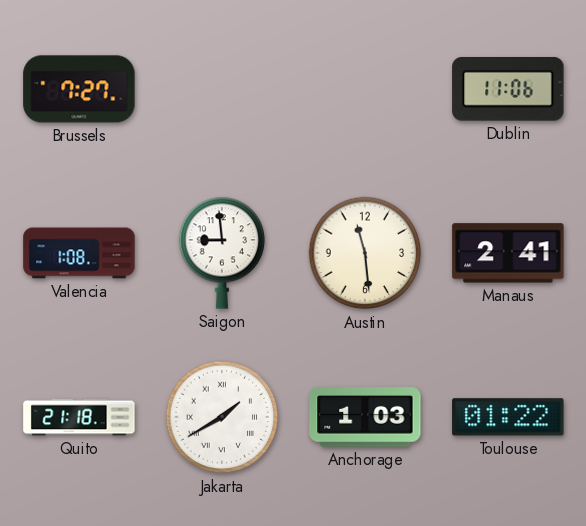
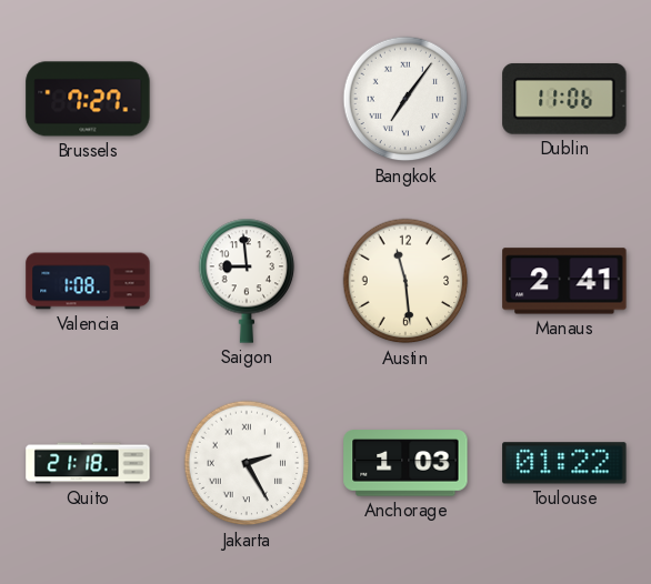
Bangkok: none -> 7:06 (405, 99)
Jakarta: 1:40 -> 2:25 (247, 463)
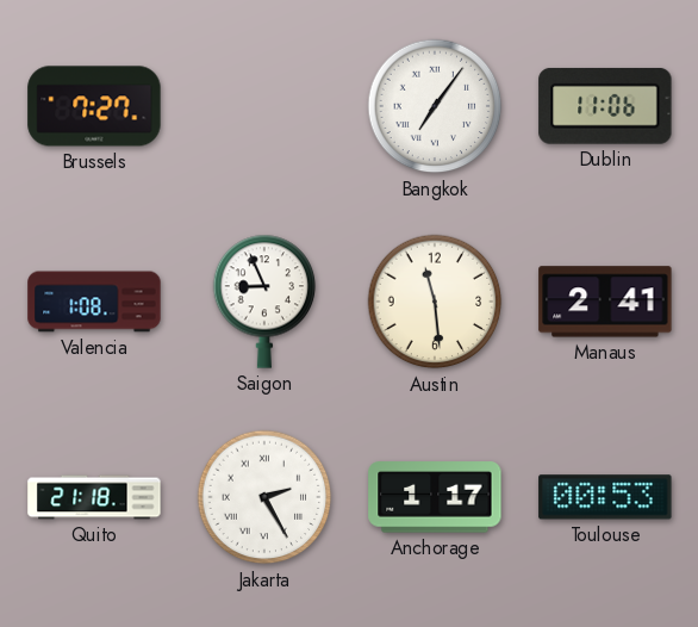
Saigon: 8:59 -> 8:56 (264, 302)
Anchorage: 1:03 -> 1:17 (435, 497)
Toulouse: 01:22 -> 00:53 (605, 497)
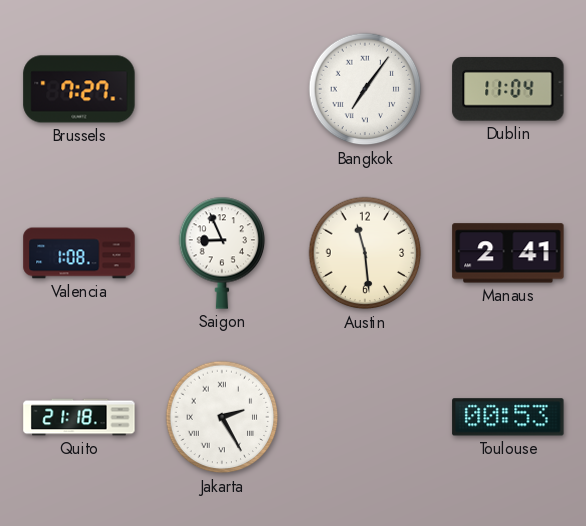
Dublin: 11:06 -> 11:04 (508, 89)
Anchorage: 1:17 -> none (435, 497)
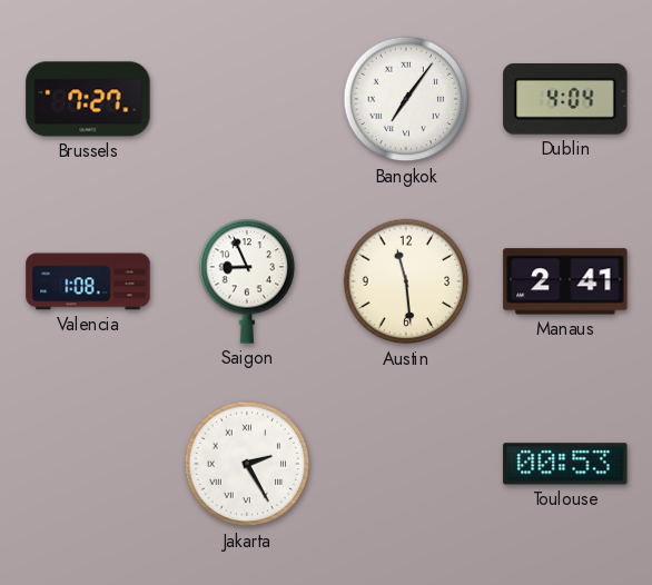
Dublin: 11:04 -> 4:04 (565, 99)
Quito: 21:18 -> none (79, 417)
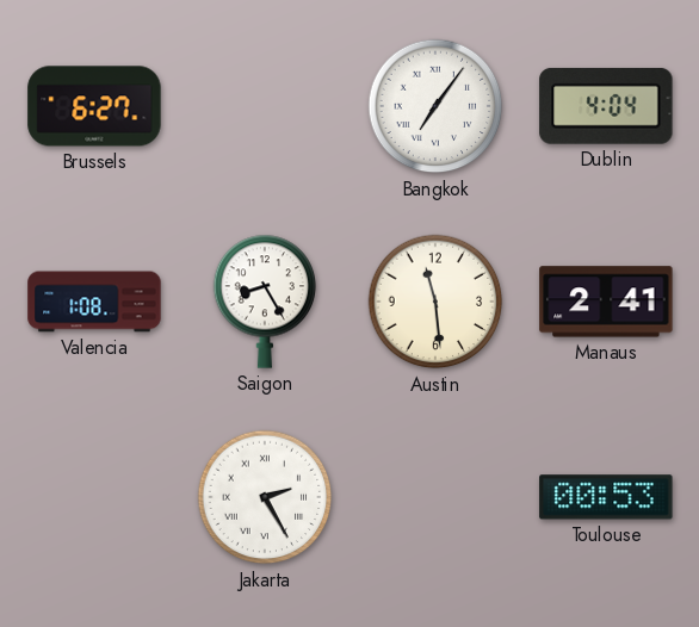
Brussels: 7:27 -> 6:27 (94, 106)
Saigon: 8:56 -> 8:25 (265, 302)
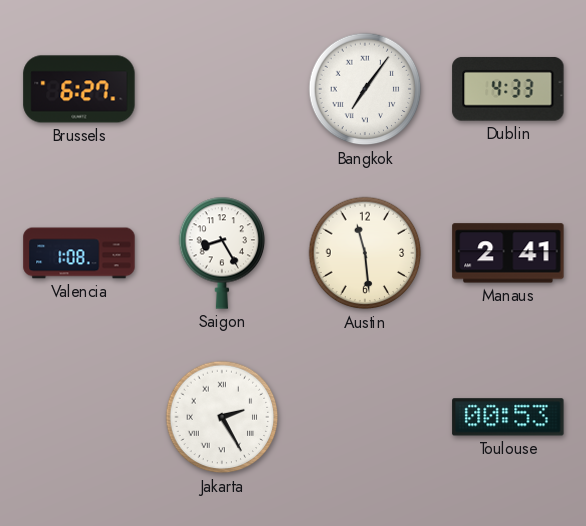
Dublin: 4:04 -> 4:33 (508, 89)
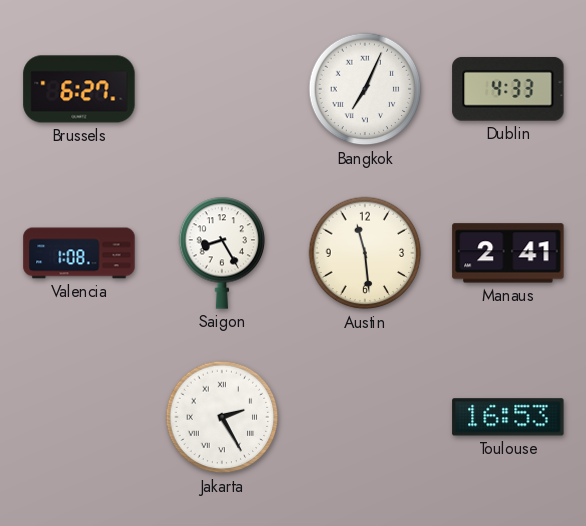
Bangkok: 7:06 -> 7:04 (365, 89)
Toulouse: 00:53 -> 16:53 (508, 417)
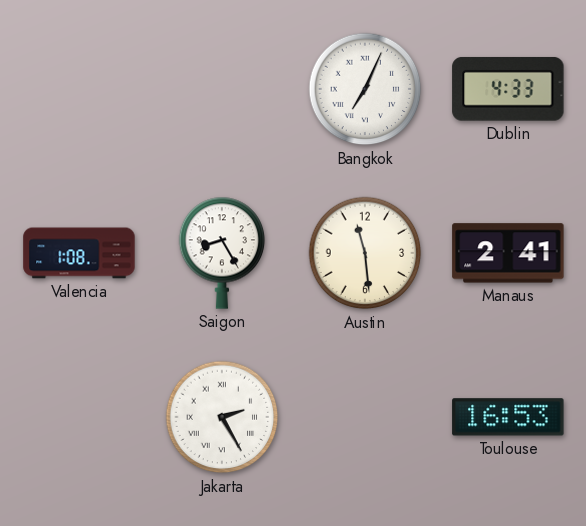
Brussels: 6:27 -> none (79, 89)
